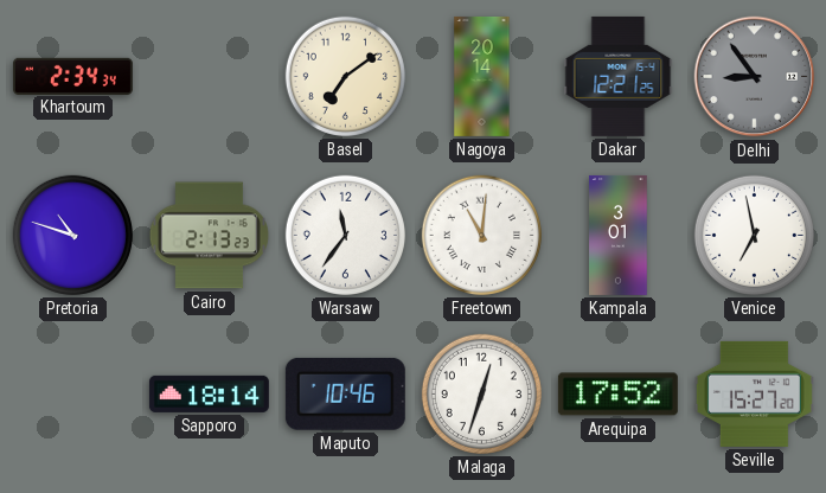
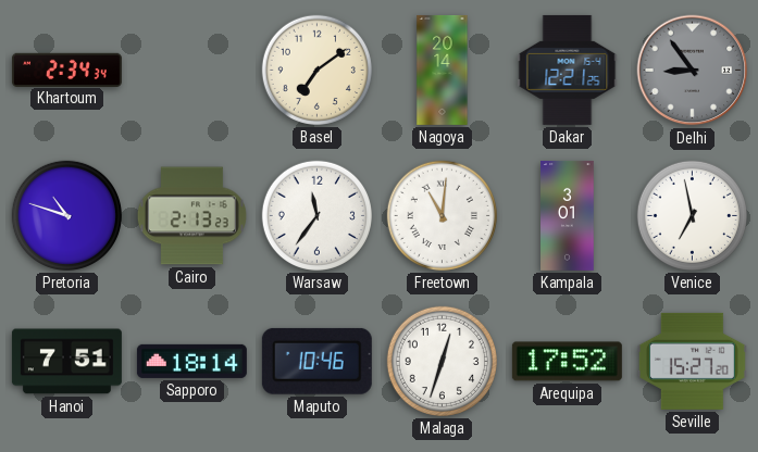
Hanoi: none -> 7:51 (66, 362)
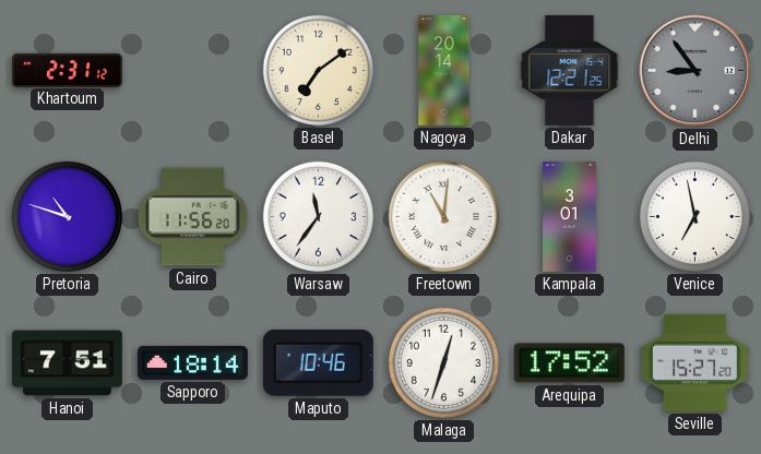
Khartoum: 2:34 -> 2:31 (67, 70)
Cairo: 2:13 -> 11:56 (192, 217)
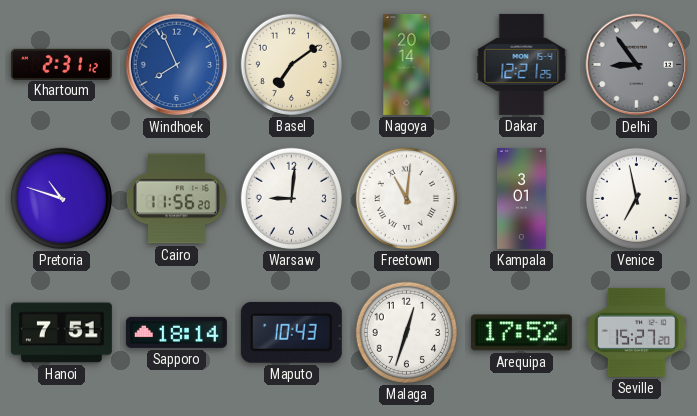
Windhoek: none -> 7:56 (177, 65)
Warsaw: 11:36 -> 9:01 (291, 198)
Maputo: 10:46 -> 10:43 (291, 332)
